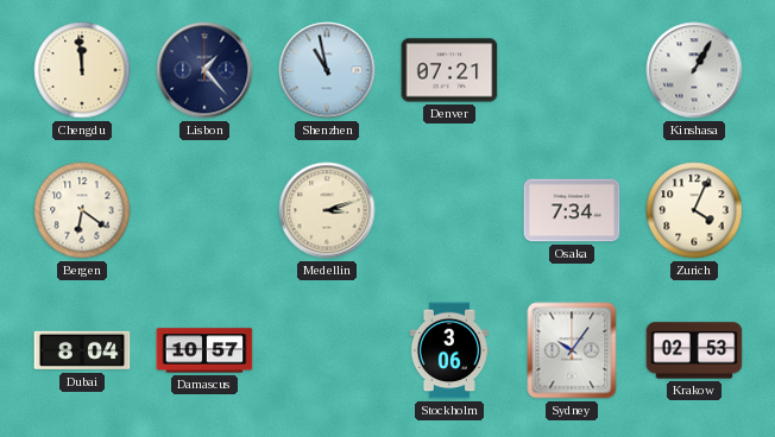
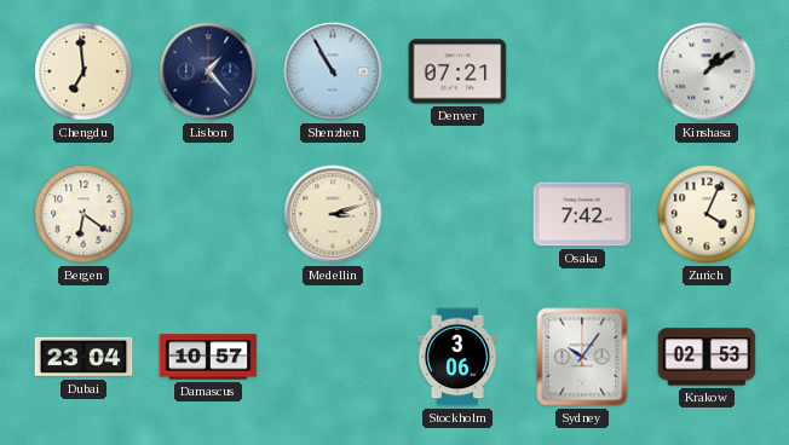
Chengdu: 11:59 -> 6:59 (83, 71)
Shenzhen: 10:58 -> 10:55 (333, 71)
Kinshasa: 1:05 -> 1:09 (707, 71)
Osaka: 7:34 -> 7:42 (582, 214)
Dubai: 8:04 -> 23:04 (83, 357)
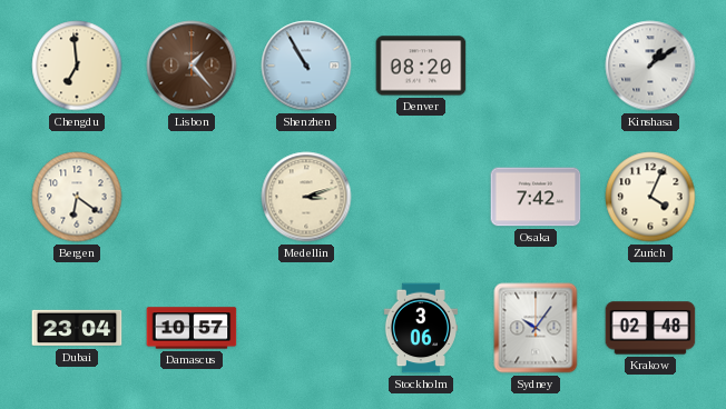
Lisbon dial: navy -> brown (192, 66)
Denver: 07:21 -> 08:20 (421, 66)
Krakow: 02:53 -> 02:48 (650, 328)
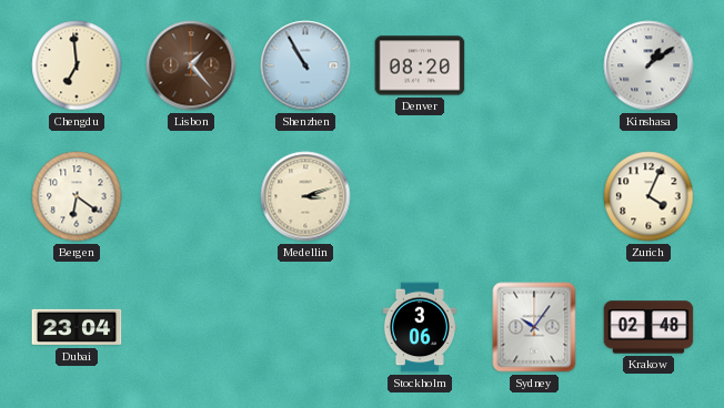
Osaka: 7:42 -> none (536, 197)
Damascus: 10:57 -> none (192, 328)
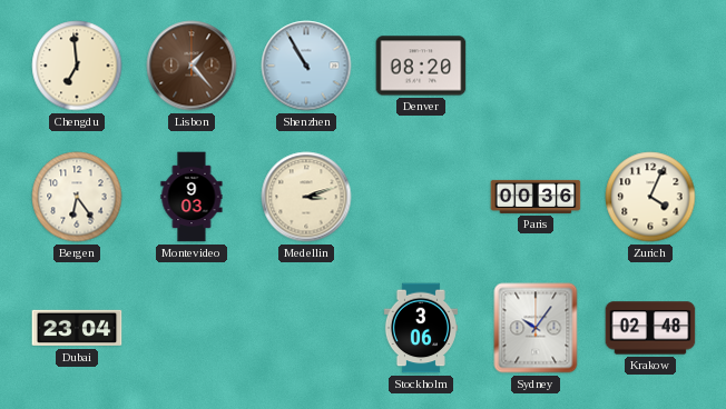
Kinshasa: 1:09 -> none (648, 65)
Bergen: 6:21 -> 6:24 (77, 197)
Montevideo: none -> 9:03 (192, 197)
Paris: none -> 00:36 (536, 197)
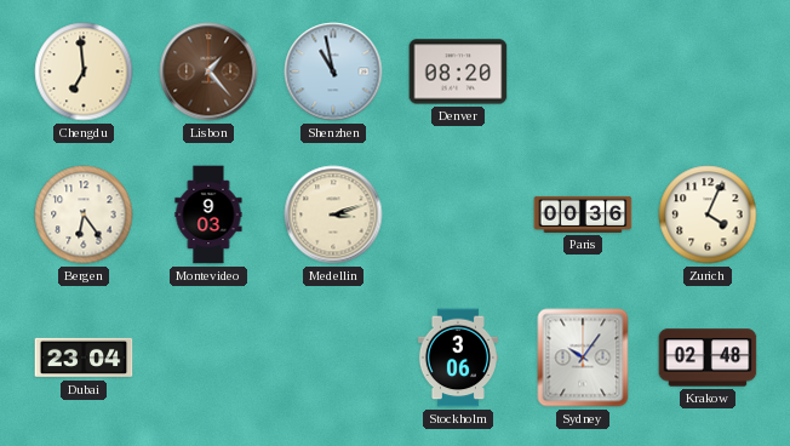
Shenzhen: 10:55 -> 10:58 (333, 72)
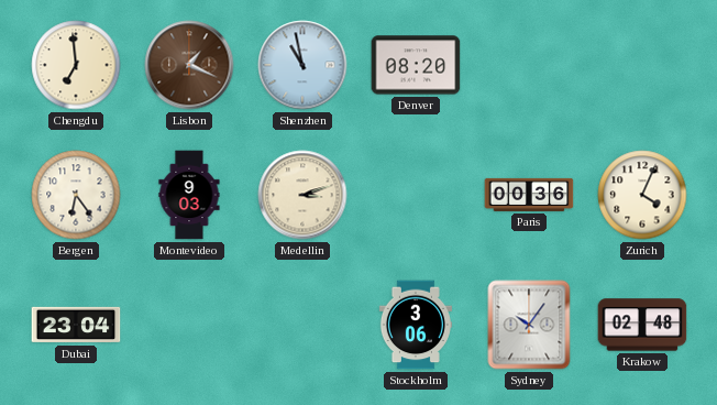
Lisbon: 1:23 -> 1:19 (189, 65)
